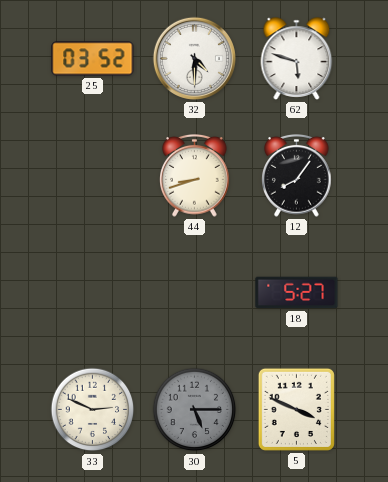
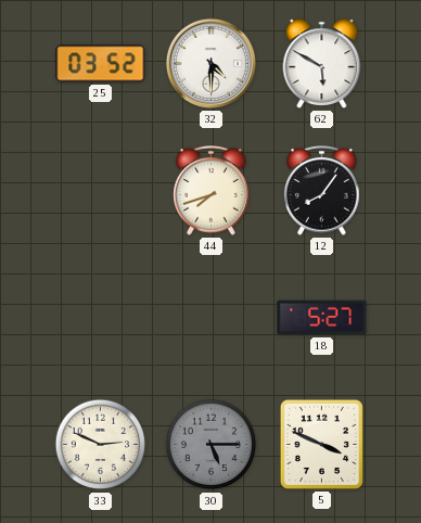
62: 5:48 -> 5:50 (322, 64)
44: 8:42 -> 7:42 (212, 191)
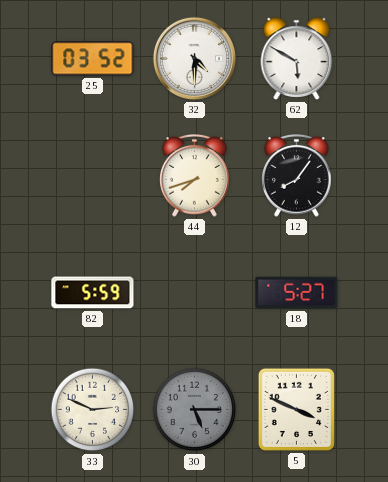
82: none -> 5:59 (93, 293)
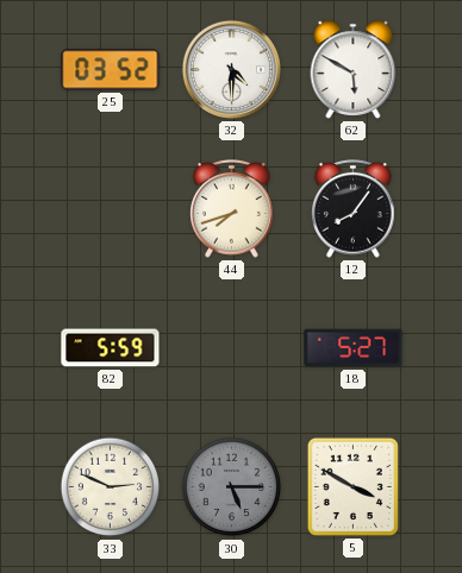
5: 3:49 -> 3:50 (352, 486)
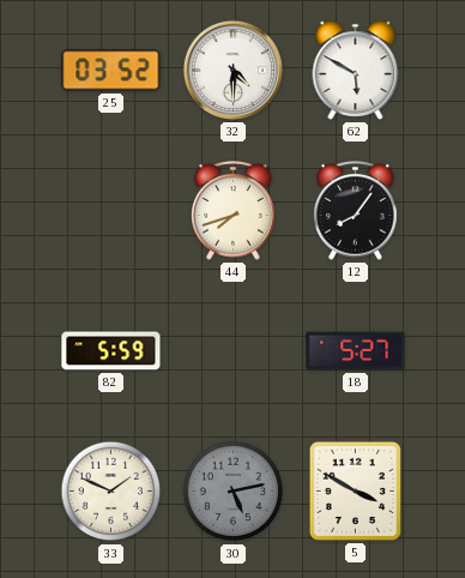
33: 2:49 -> 1:49 (111, 492)
30: 5:15 -> 5:13 (234, 492)
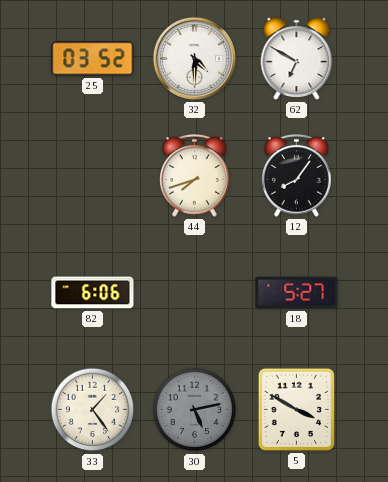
62: 5:50 -> 6:50 (297, 59)
82: 5:59 -> 6:06 (93, 293)
33: 1:49 -> 1:24 (93, 410)
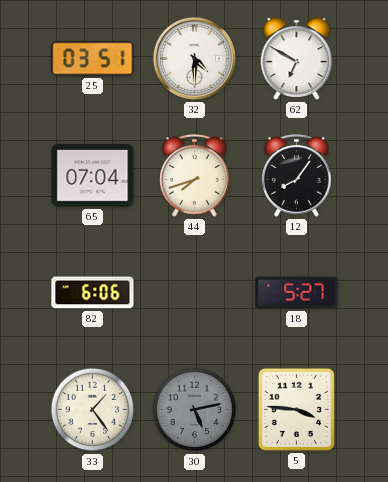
25: 03:52 -> 03:51 (93, 59)
65: none -> 07:04 (93, 176)
5: 3:50 -> 3:46 (296, 409)
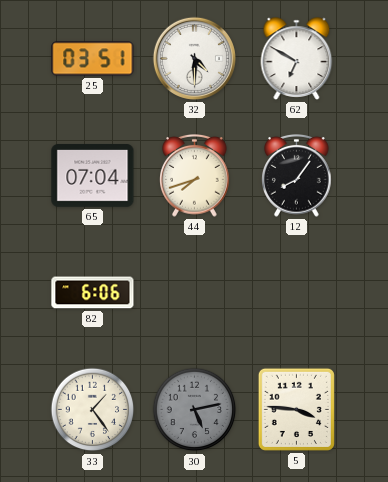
18: 5:27 -> none (297, 293)
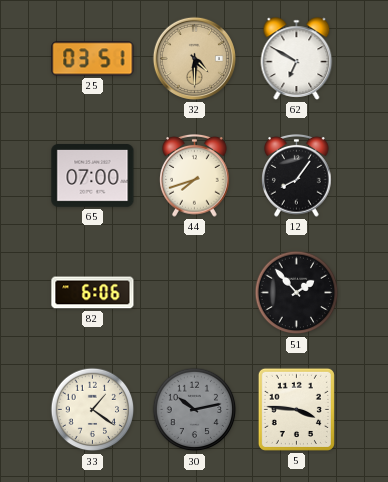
32 dial: white -> champagne (194, 58)
65: 07:04 -> 07:00 (93, 176)
51: none -> 1:53 (297, 293)
33: 1:24 -> 1:21 (93, 410)
30: 5:13 -> 10:13 (195, 410)
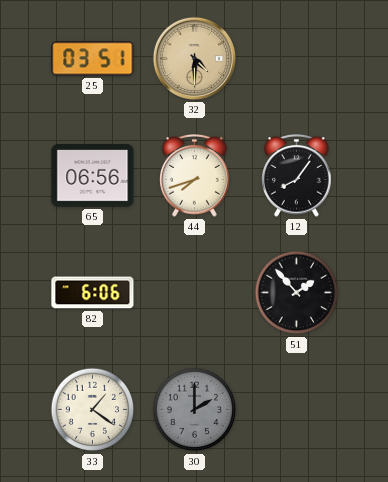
62: 6:50 -> none (297, 59)
65: 07:00 -> 06:56 (93, 176)
30: 10:13 -> 2:00 (195, 410)
5: 3:46 -> none (296, 409)
